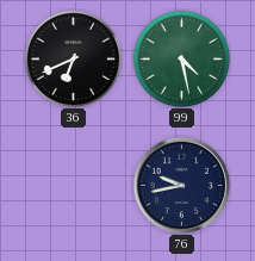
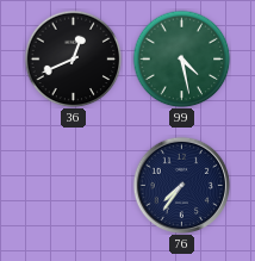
36: 6:41 -> 12:41 (73, 58)
76: 9:43 -> 7:36 (181, 185)
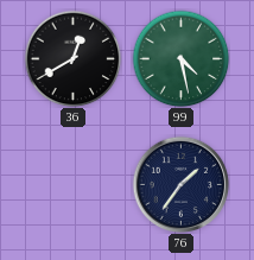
36: 12:41 -> 12:40 (72, 58)
76: 7:36 -> 1:36 (180, 184)
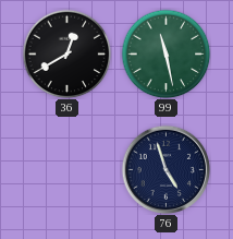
99: 4:28 -> 11:28 (165, 53)
76: 1:36 -> 4:57 (165, 169)
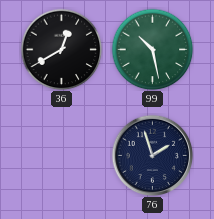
99: 11:28 -> 10:28 (152, 49)
76: 4:57 -> 1:57 (152, 155)
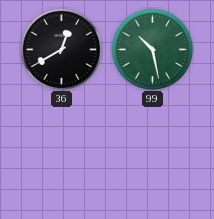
76: 1:57 -> none (152, 155)
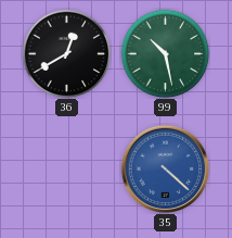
35: none -> 4:22 (165, 168)
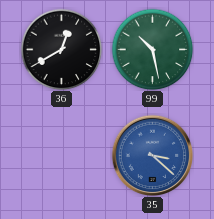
35: 4:22 -> 3:22 (152, 155)
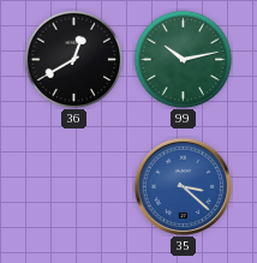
99: 10:28 -> 10:13 (183, 59)
